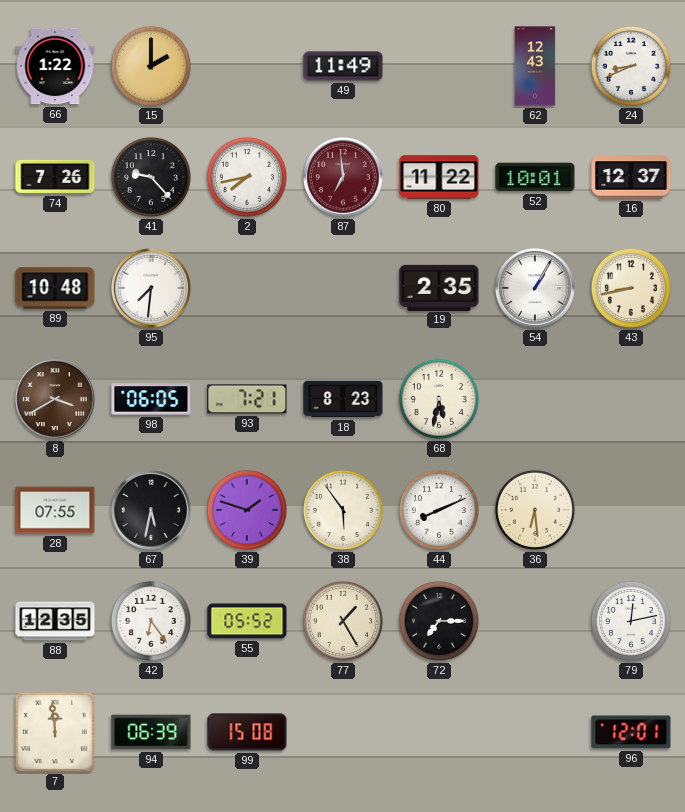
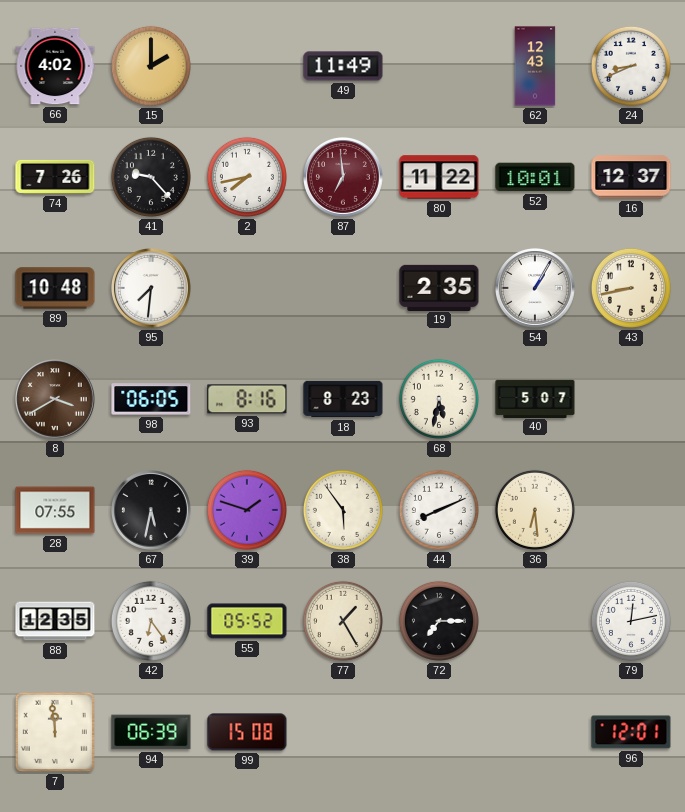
66: 1:22 -> 4:02 (55, 66)
93: 7:21 -> 8:16 (247, 399)
40: none -> 5:07 (535, 398)
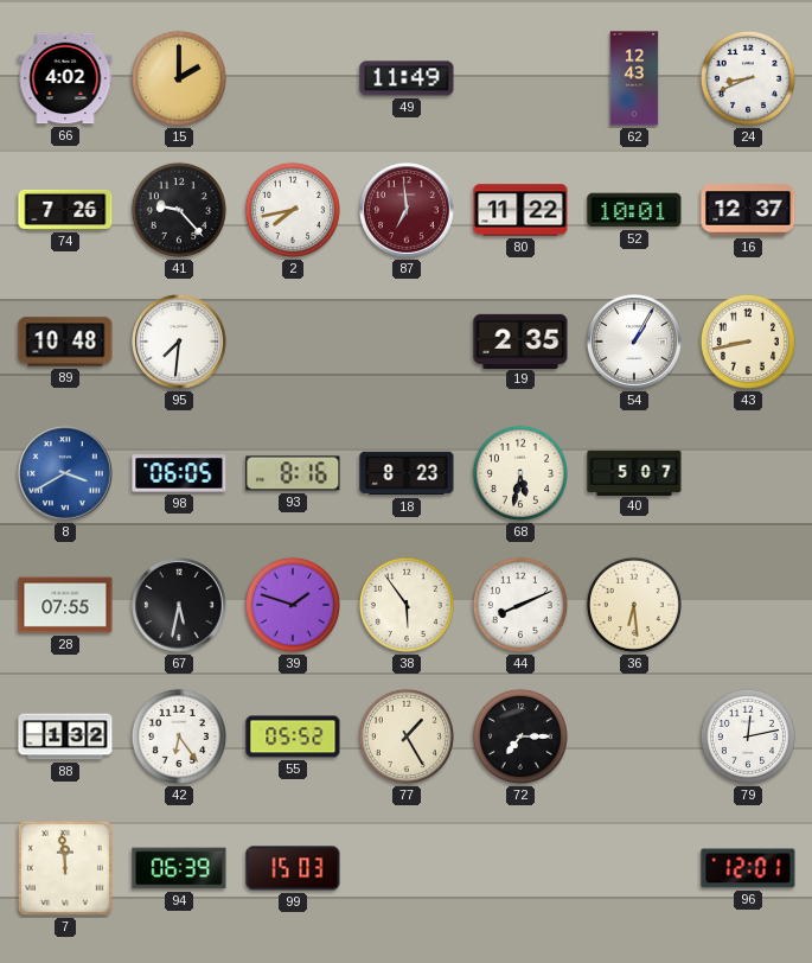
8 dial: brown -> blue (66, 474)
88: 12:35 -> 1:32 (65, 736)
99: 15:08 -> 15:03 (293, 868)
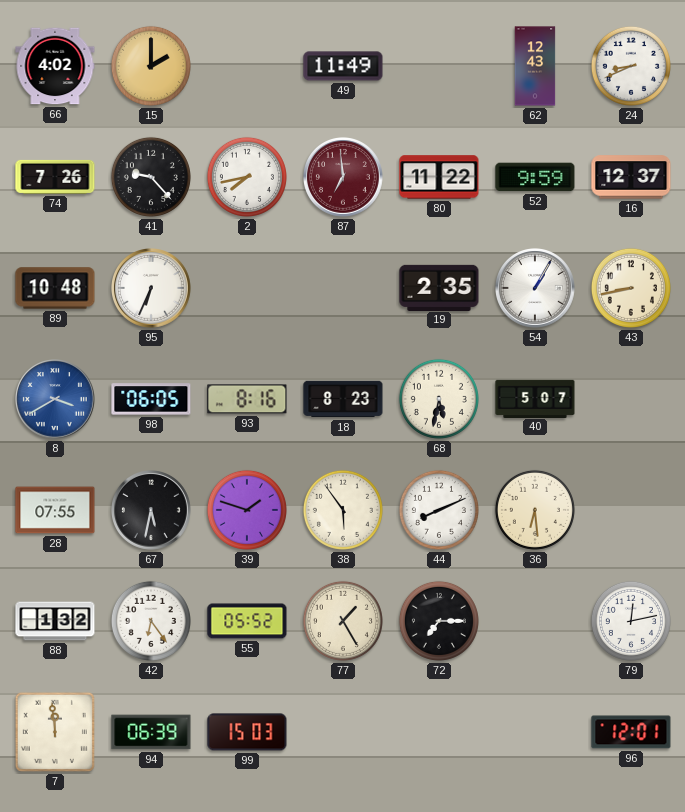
52: 10:01 -> 9:59 (535, 177)
95: 7:31 -> 6:34 (152, 289)
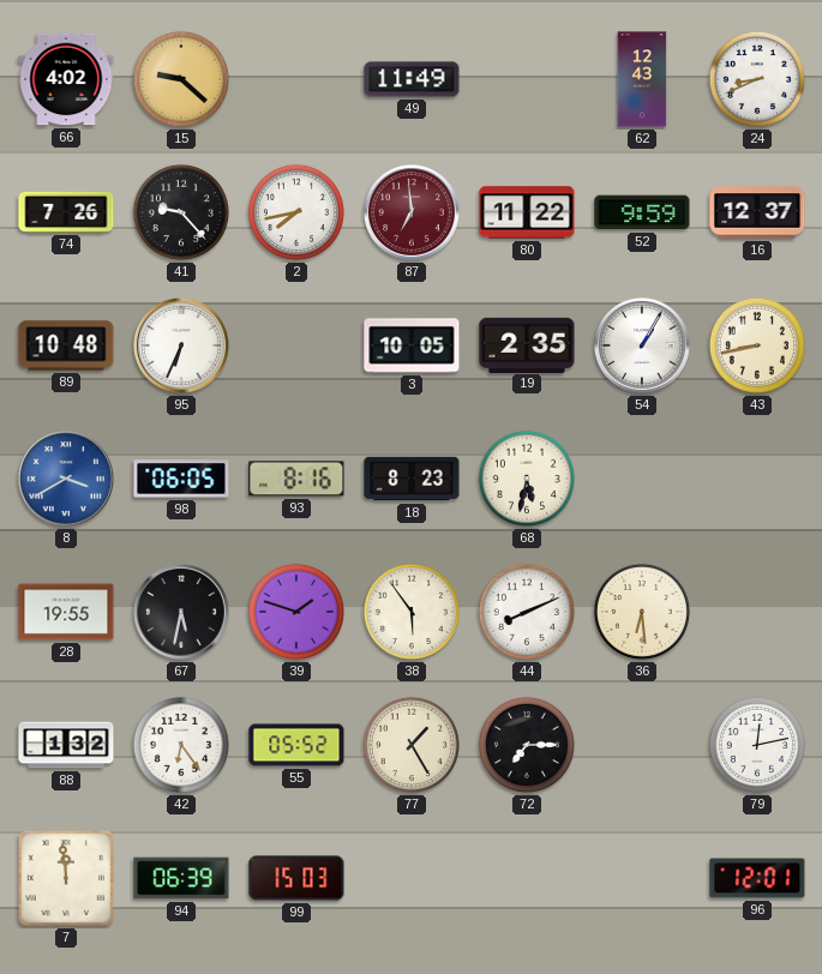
15: 2:00 -> 9:22 (181, 79)
3: none -> 10:05 (412, 345)
40: 5:07 -> none (535, 398)
28: 07:55 -> 19:55 (66, 612)
